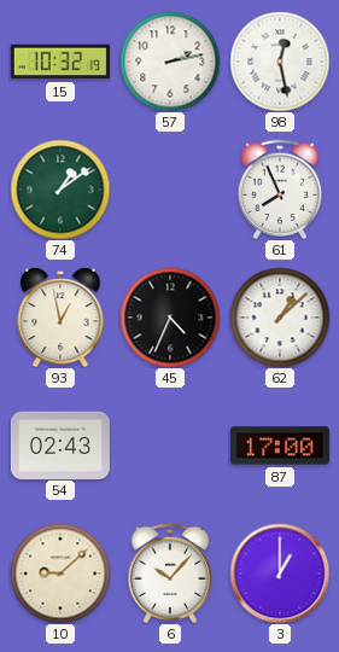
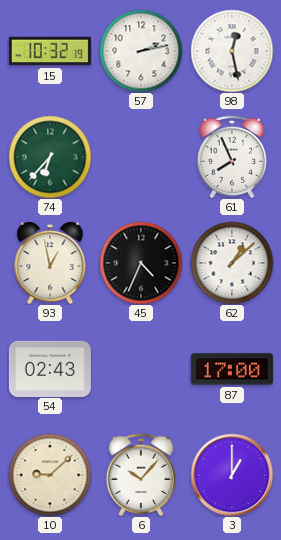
74: 1:09 -> 6:37 (50, 157)
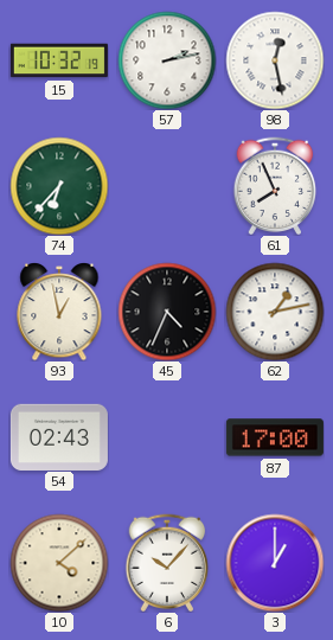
62: 1:08 -> 1:13 (275, 312)
10: 9:08 -> 4:08 (59, 563)
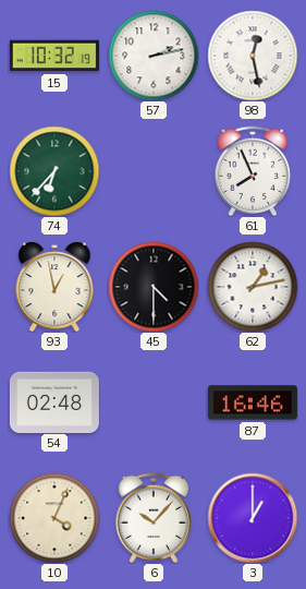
45: 4:34 -> 4:30 (154, 287)
54: 02:43 -> 02:48 (54, 401)
87: 17:00 -> 16:46 (253, 402)
10: 4:08 -> 4:04 (54, 518)
